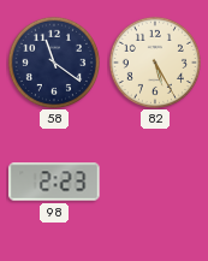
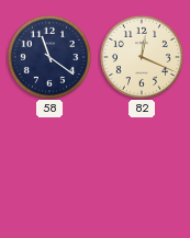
82: 5:25 -> 12:19 (142, 57)
98: 2:23 -> none (54, 182)
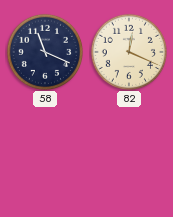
58: 11:21 -> 11:19 (45, 52)
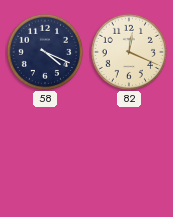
58: 11:19 -> 4:19 (45, 52)
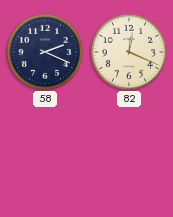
58: 4:19 -> 2:19 (45, 52)
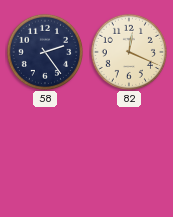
58: 2:19 -> 2:24 (45, 52)
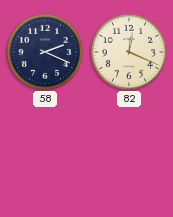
58: 2:24 -> 2:19 (45, 52)
